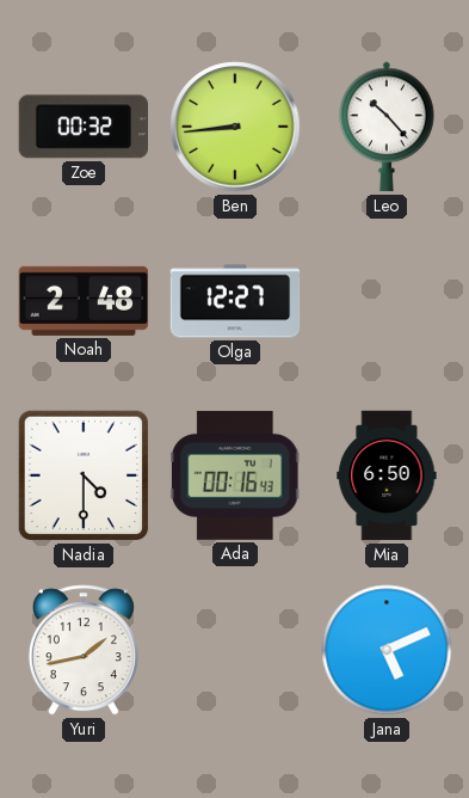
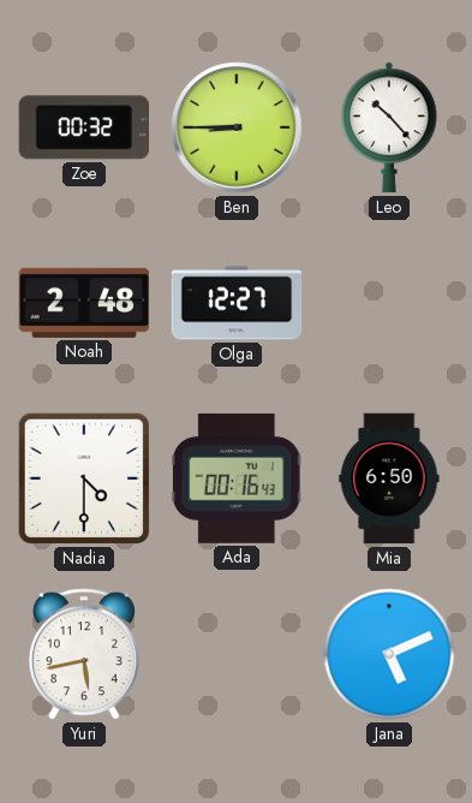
Ben: 8:44 -> 8:45 (237, 127)
Yuri: 1:43 -> 5:43 (84, 654)
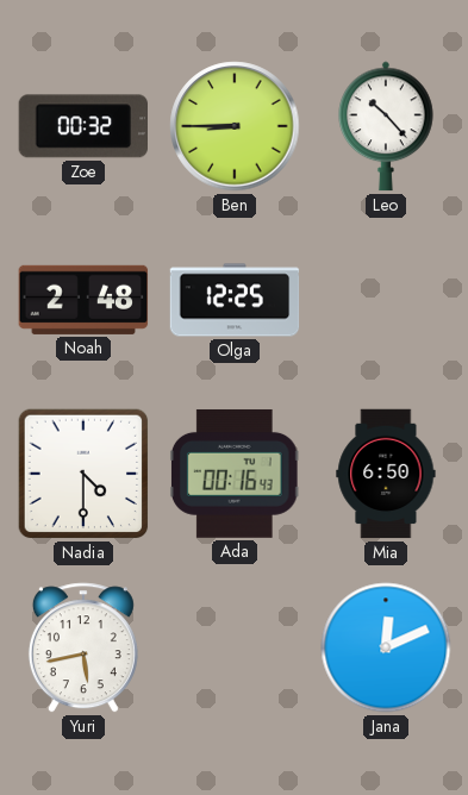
Olga: 12:27 -> 12:25 (235, 300)
Jana: 5:11 -> 12:11 (386, 647)
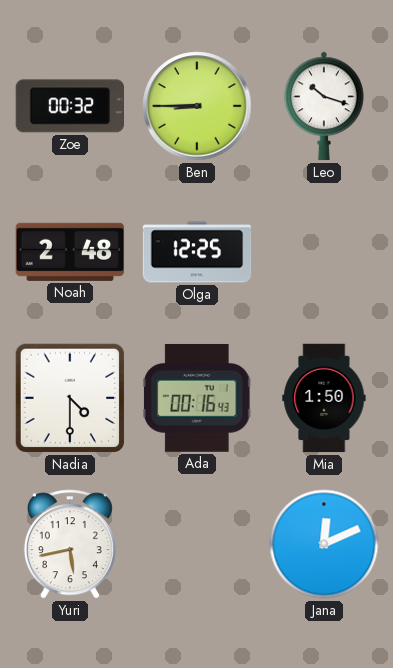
Leo: 10:23 -> 10:18 (324, 106)
Mia: 6:50 -> 1:50 (324, 398)
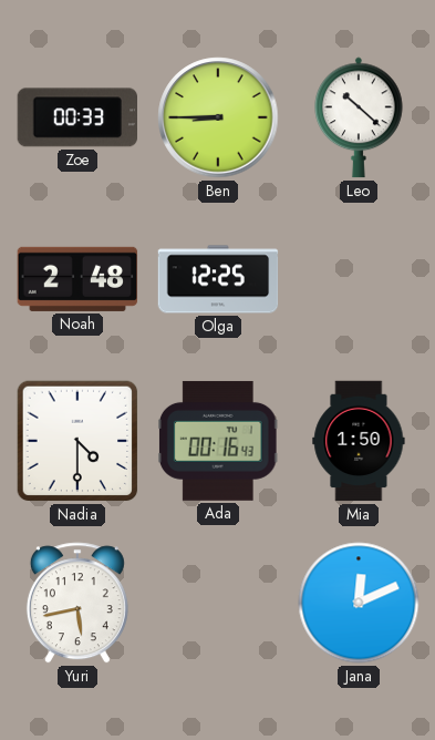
Zoe: 00:32 -> 00:33 (76, 117)
Leo: 10:18 -> 10:22 (359, 117)
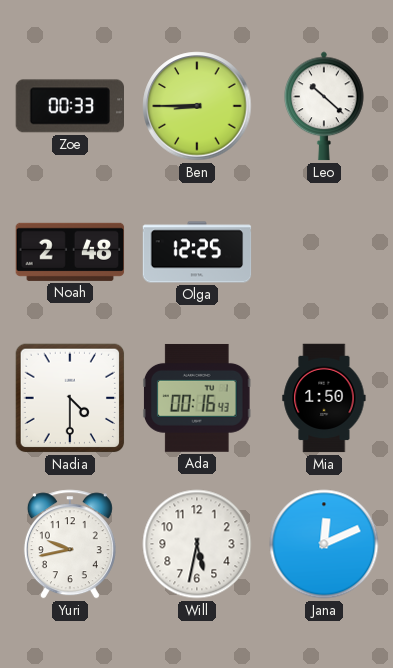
Yuri: 5:43 -> 9:43 (70, 544)
Will: none -> 5:32 (197, 544)
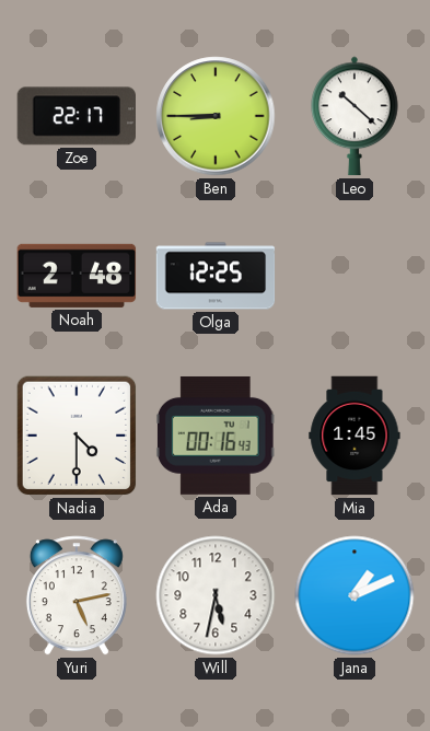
Zoe: 00:33 -> 22:17 (75, 116)
Mia: 1:50 -> 1:45 (355, 436)
Yuri: 9:43 -> 5:13 (77, 595)
Jana: 12:11 -> 1:11 (355, 595)
